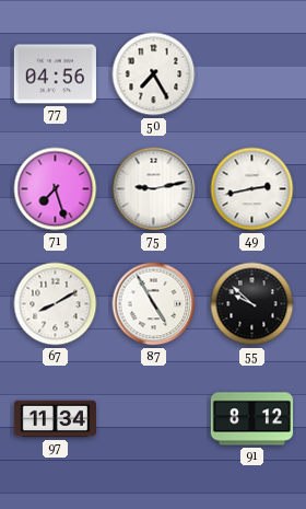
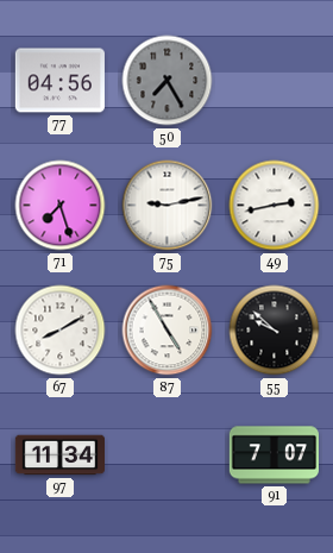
50 dial: white -> grey (168, 81)
91: 8:12 -> 7:07 (274, 455)
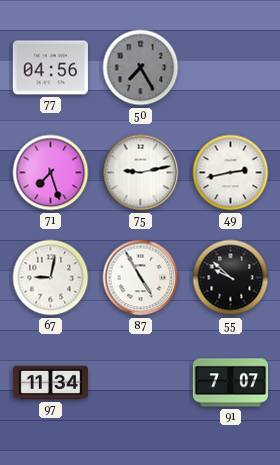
67: 8:10 -> 9:02 (51, 278)
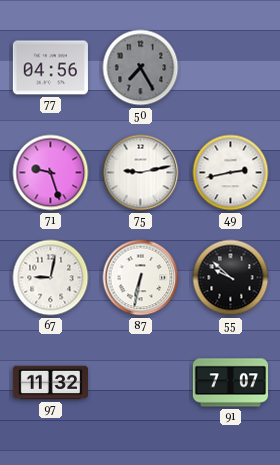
71: 7:27 -> 9:27 (51, 173)
87: 4:55 -> 6:32 (141, 278)
97: 11:34 -> 11:32 (50, 383)
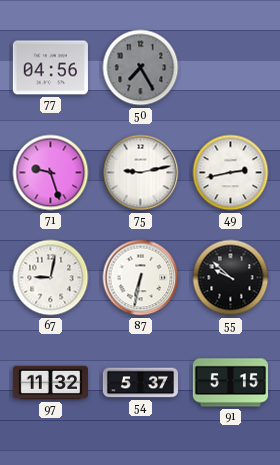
54: none -> 5:37 (140, 383)
91: 7:07 -> 5:15 (230, 383)
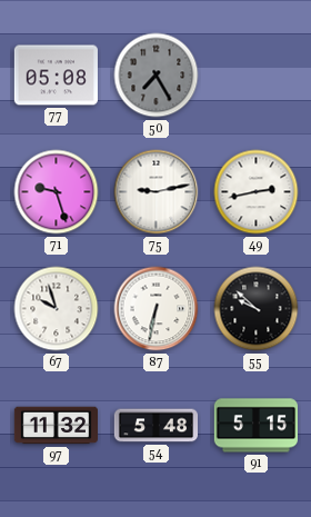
77: 04:56 -> 05:08 (56, 76)
67: 9:02 -> 9:57 (57, 309)
54: 5:37 -> 5:48 (155, 426)
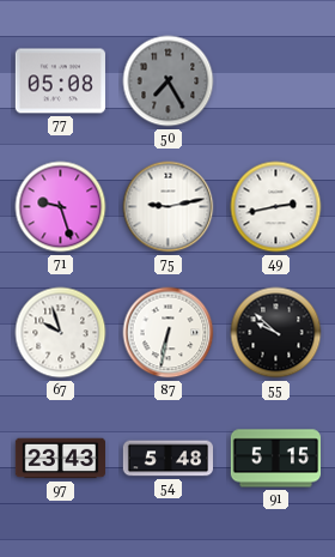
97: 11:32 -> 23:43 (60, 459)
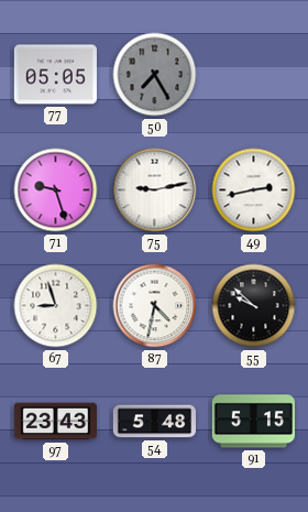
77: 05:08 -> 05:05 (55, 75)
67: 9:57 -> 8:57 (56, 306)
87: 6:32 -> 4:32 (155, 306)
